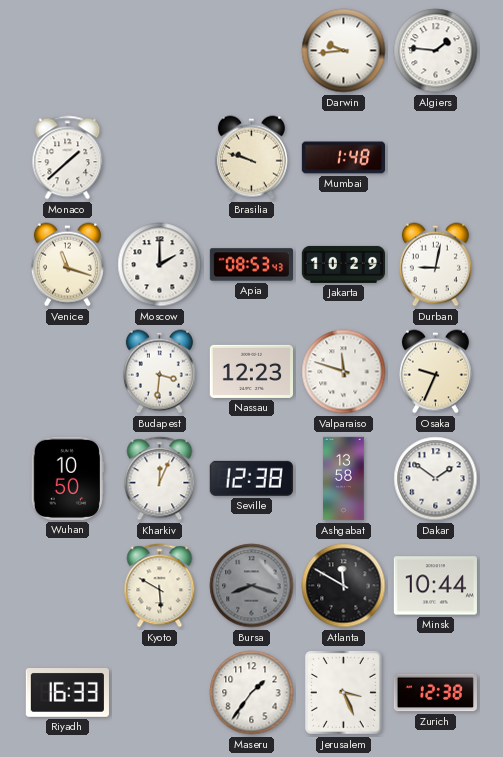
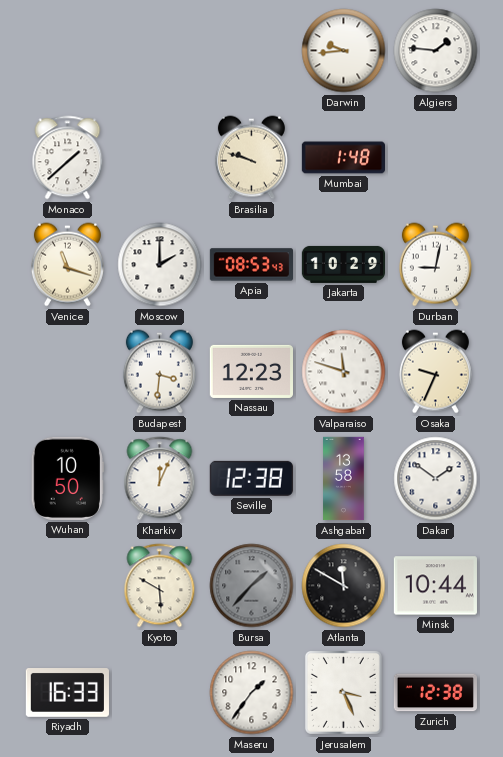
Bursa: 8:18 -> 1:37 (252, 586)
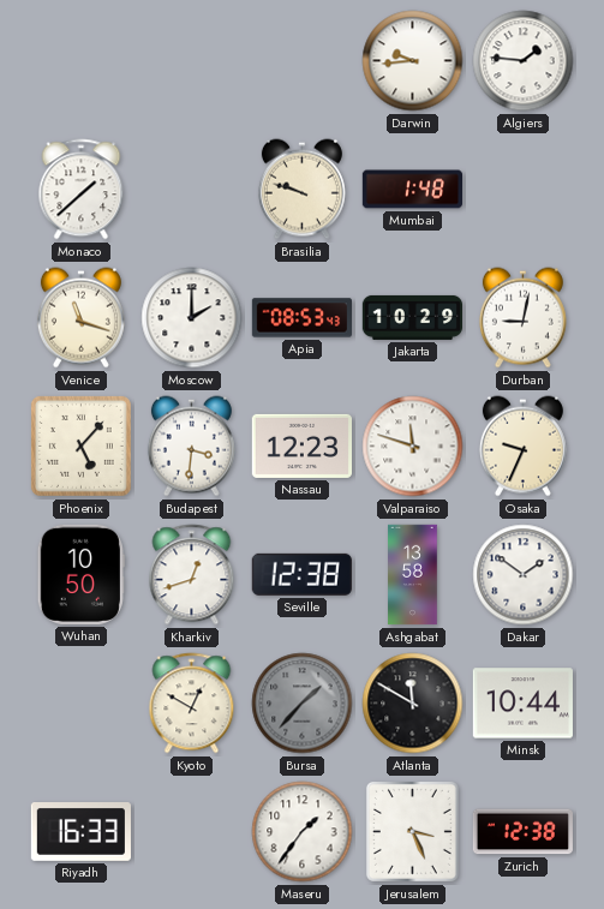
Phoenix: none -> 5:07 (80, 445)
Kharkiv: 12:04 -> 12:42 (192, 575)
Kyoto: 5:50 -> 12:50 (192, 704)
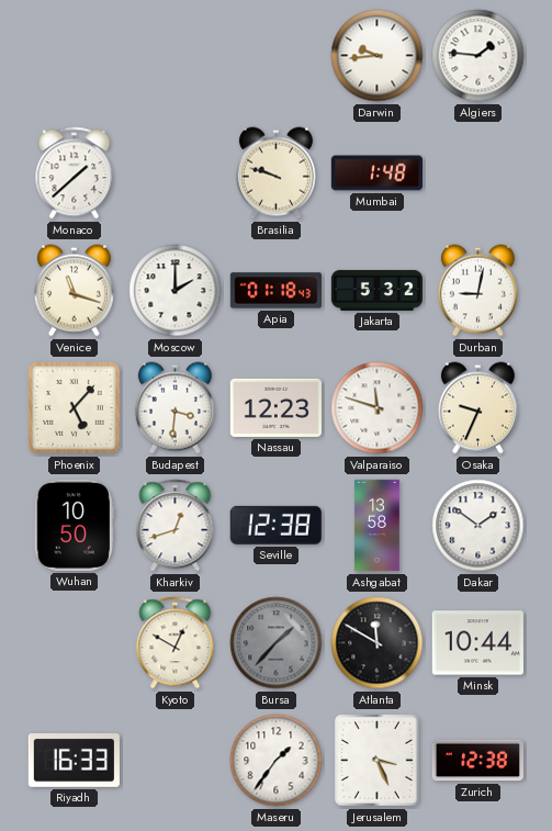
Apia: 08:53 -> 01:18 (275, 291)
Jakarta: 10:29 -> 5:32 (376, 290)
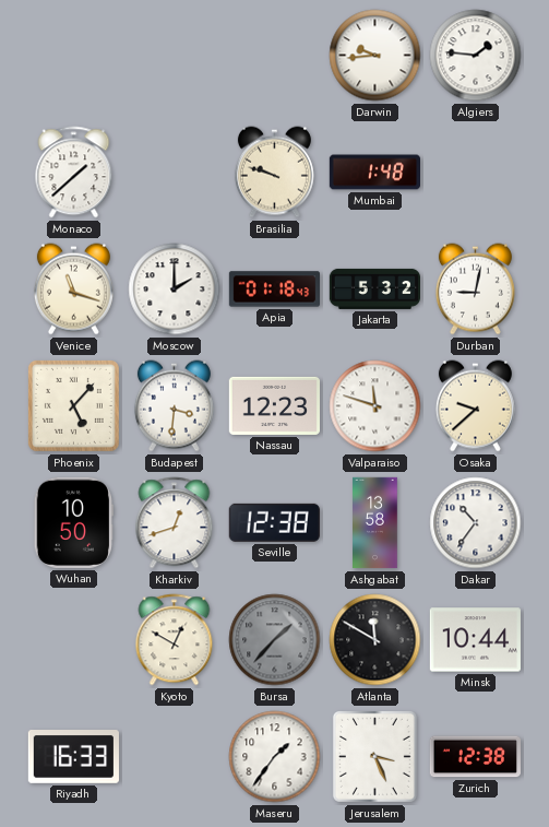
Osaka: 9:34 -> 9:38 (475, 406)
Dakar: 1:51 -> 10:36 (476, 523)
